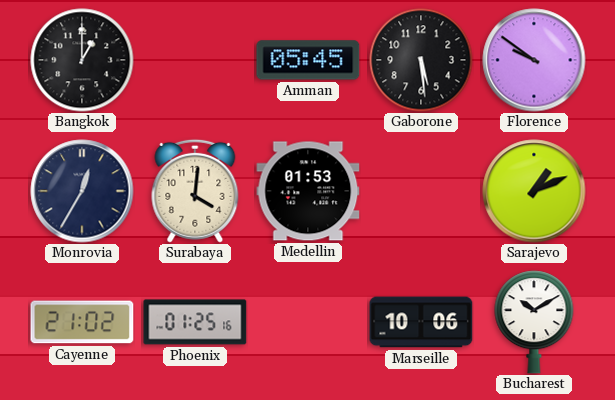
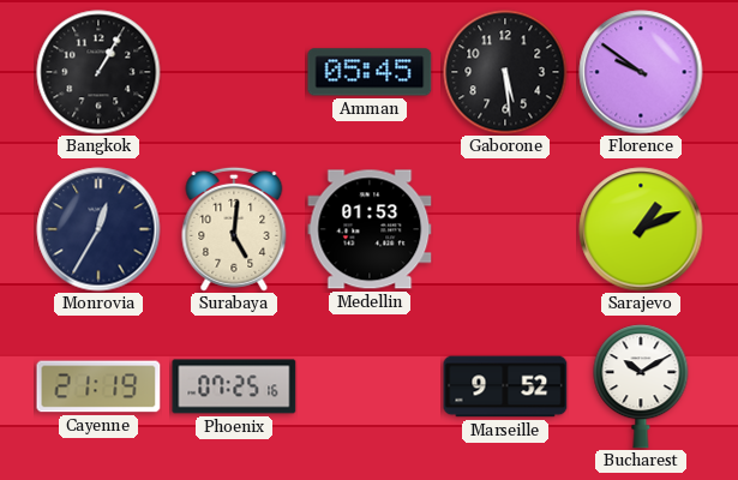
Bangkok: 1:00 -> 1:05 (98, 72)
Surabaya: 4:01 -> 5:01 (234, 229)
Cayenne: 21:02 -> 21:19 (98, 386)
Phoenix: 01:25 -> 07:25 (234, 386)
Marseille: 10:06 -> 9:52 (505, 386)
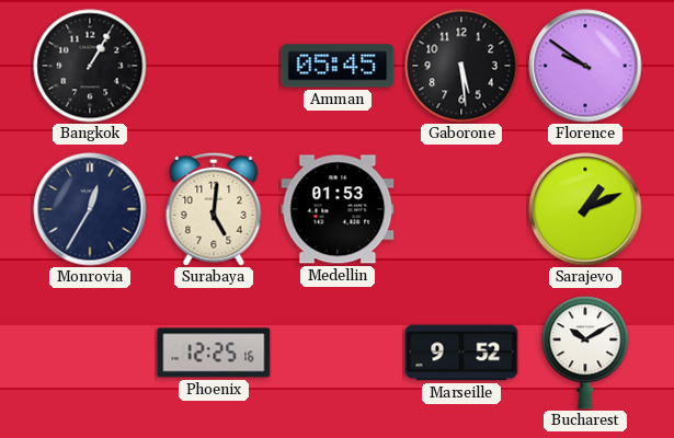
Cayenne: 21:19 -> none (98, 386)
Phoenix: 07:25 -> 12:25 (214, 353)
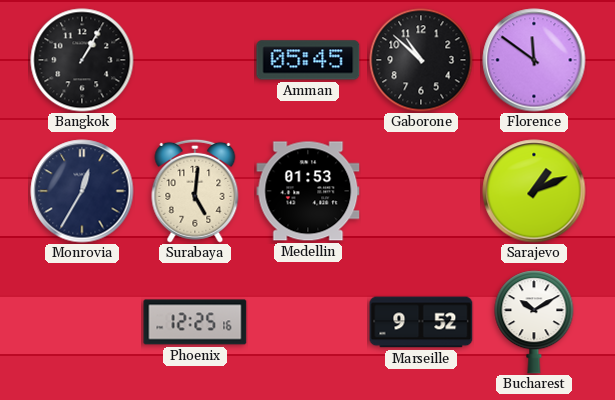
Gaborone: 5:29 -> 10:52 (421, 60)
Florence: 9:51 -> 11:51 (534, 60)
